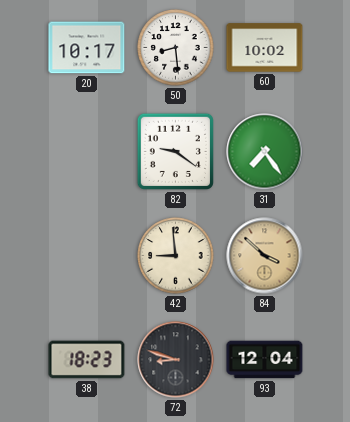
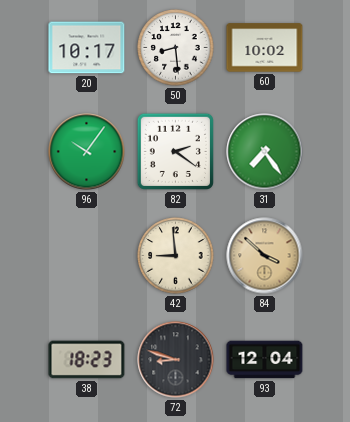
96: none -> 10:06 (87, 152)
82: 9:21 -> 2:21 (175, 151)
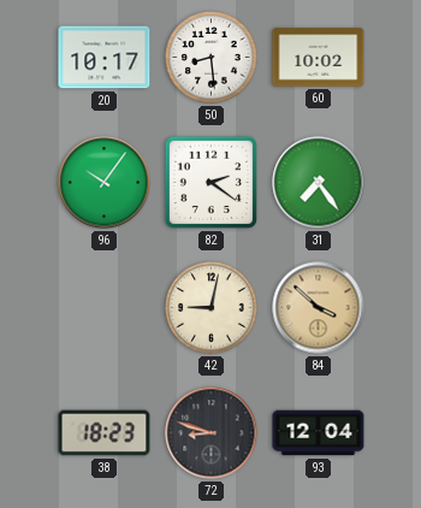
42: 8:59 -> 9:02 (212, 308)
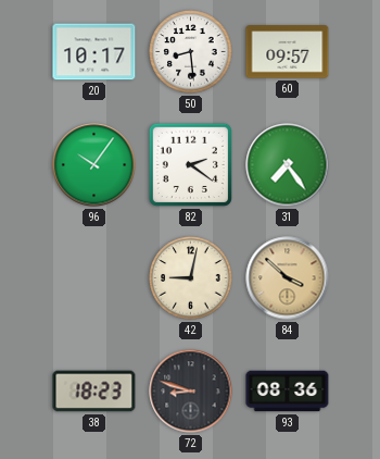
60: 10:02 -> 09:57 (288, 52)
93: 12:04 -> 08:36 (288, 392)
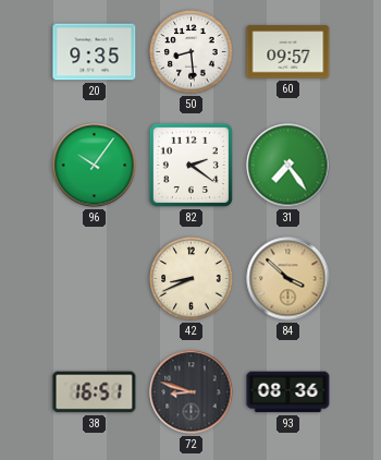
20: 10:17 -> 9:35 (95, 52)
42: 9:02 -> 8:41 (192, 279)
38: 18:23 -> 16:51 (95, 392)
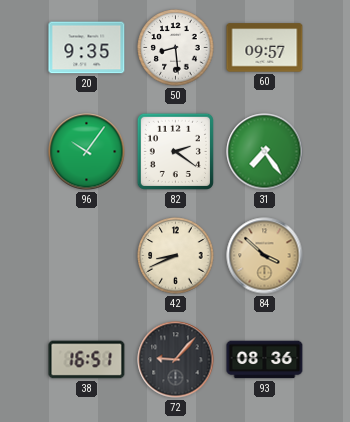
72: 8:48 -> 9:07 (176, 360)
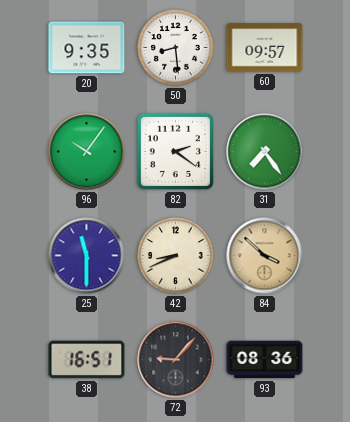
25: none -> 11:30 (87, 256)
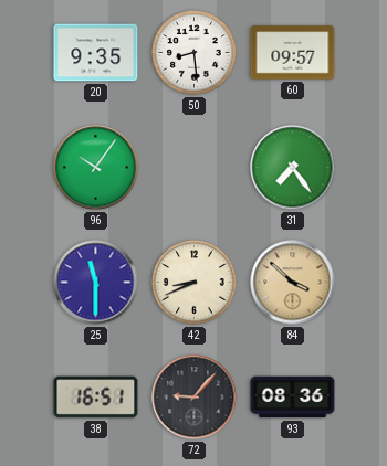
82: 2:21 -> none (175, 151)
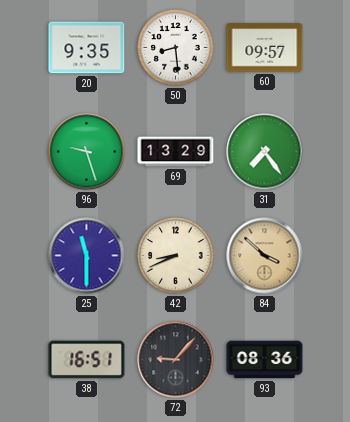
96: 10:06 -> 9:27 (87, 152)
69: none -> 13:29 (176, 152)
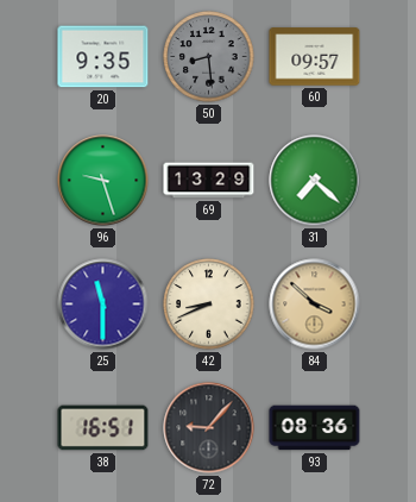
50 dial: white -> grey (209, 57)
31: 7:24 -> 7:22 (315, 181)
